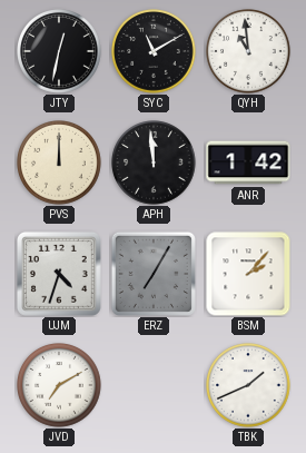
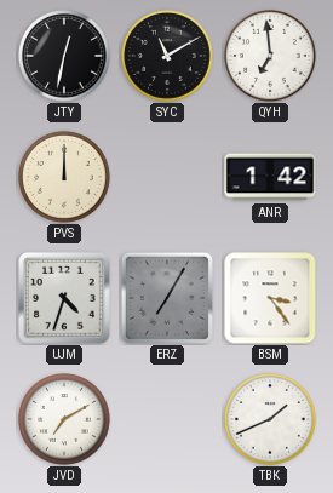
QYH: 10:59 -> 6:59 (271, 57)
APH: 11:59 -> none (155, 164)
BSM: 2:07 -> 3:24 (270, 298)
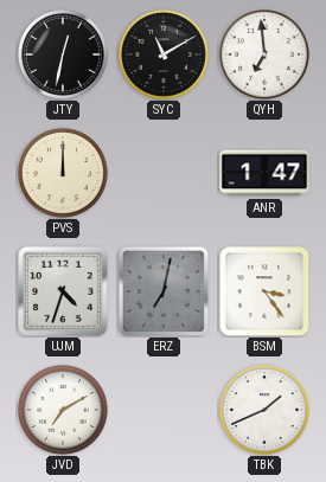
ANR: 1:42 -> 1:47 (264, 173)
ERZ: 7:05 -> 7:02 (164, 291)
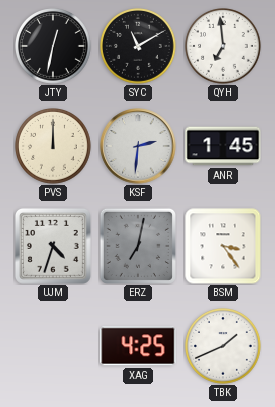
KSF: none -> 2:31 (138, 146)
ANR: 1:47 -> 1:45 (223, 146)
JVD: 7:10 -> none (64, 411)
XAG: none -> 4:25 (138, 346)
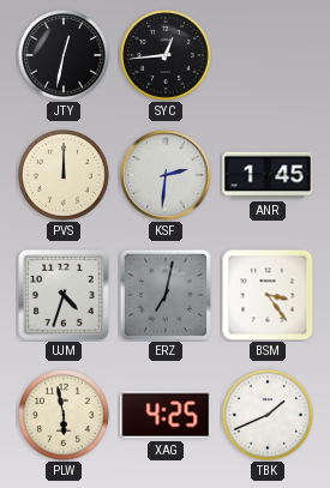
SYC: 11:10 -> 12:44 (167, 56)
QYH: 6:59 -> none (224, 47)
PLW: none -> 5:58 (65, 416)
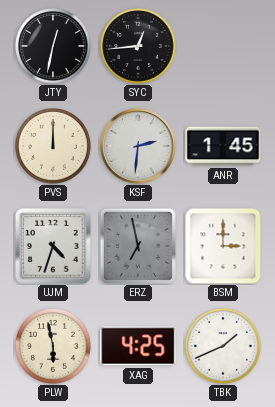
ERZ: 7:02 -> 6:58 (138, 246)
BSM: 3:24 -> 3:00 (223, 246)
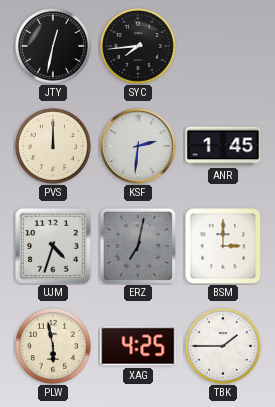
SYC: 12:44 -> 7:44 (139, 47)
ERZ: 6:58 -> 7:02 (138, 246)
TBK: 1:41 -> 1:45 (224, 347)
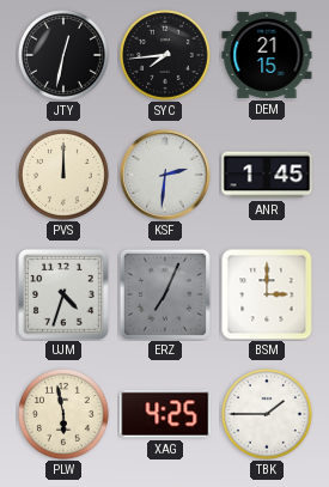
DEM: none -> 21:15 (267, 55)
ERZ: 7:02 -> 7:04 (165, 294)
